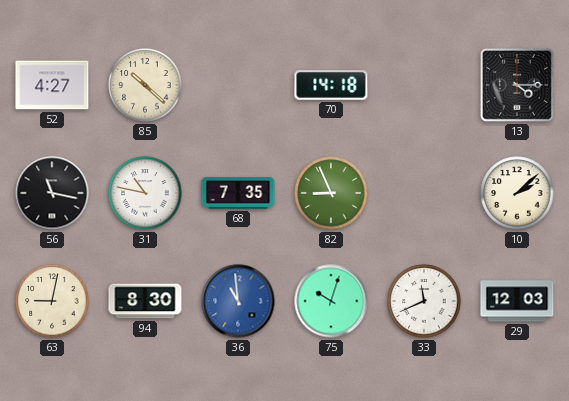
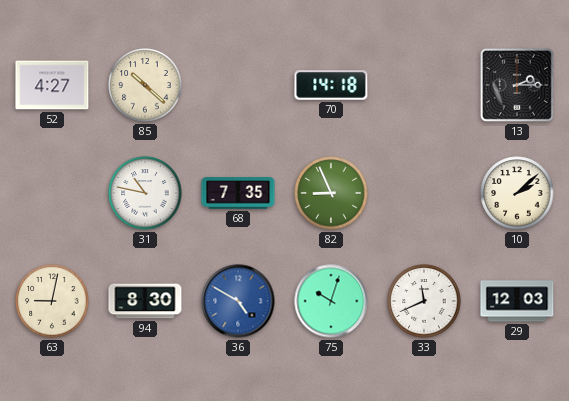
13: 4:15 -> 2:15 (517, 85)
56: 11:17 -> none (52, 193)
36: 10:59 -> 4:50 (238, 301)
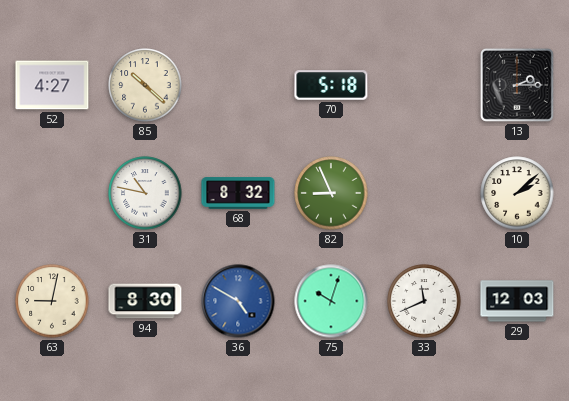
70: 14:18 -> 5:18 (331, 85)
68: 7:35 -> 8:32 (238, 193)
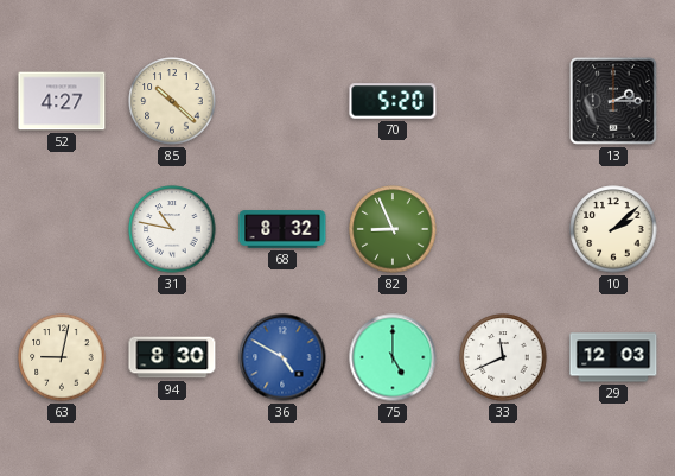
70: 5:18 -> 5:20 (393, 101)
75: 10:03 -> 5:00 (393, 357)
